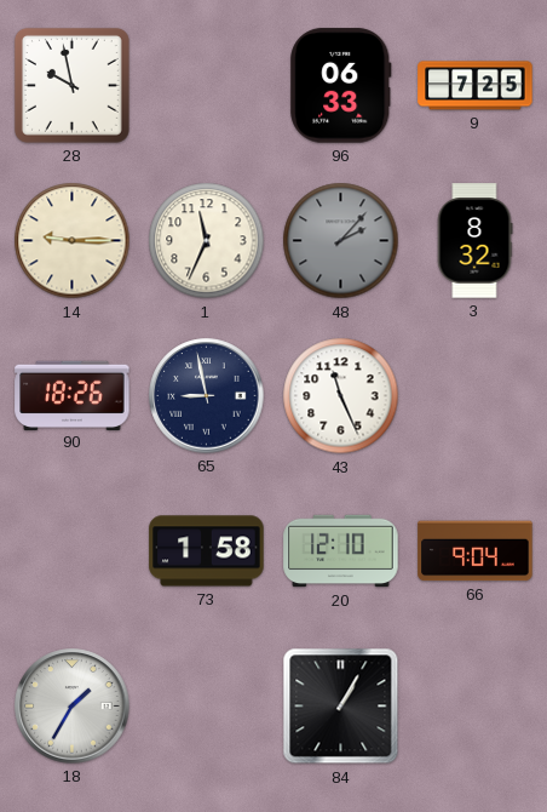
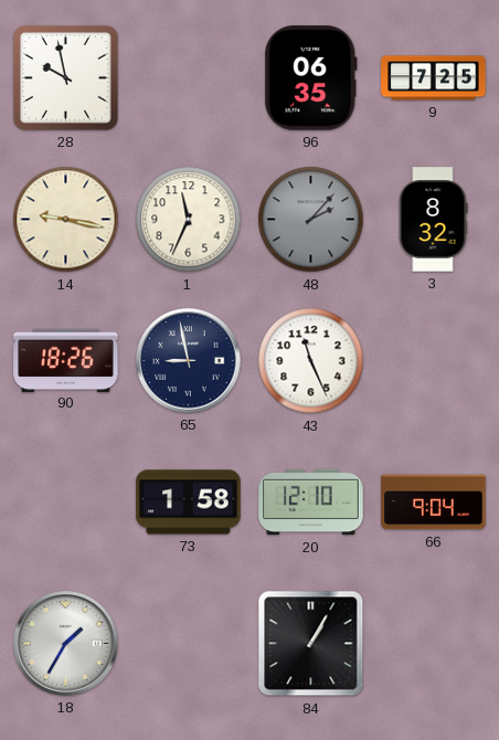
96: 06:33 -> 06:35 (311, 78)
14: 9:15 -> 9:17 (66, 220)
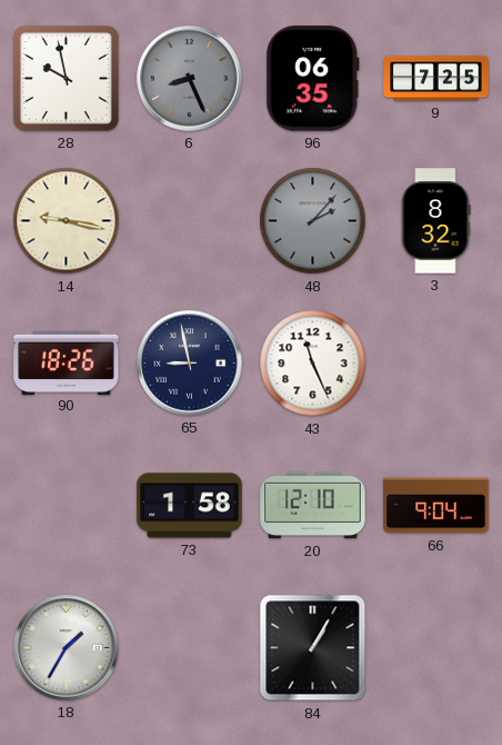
6: none -> 8:26 (190, 79)
1: 11:34 -> none (189, 220)
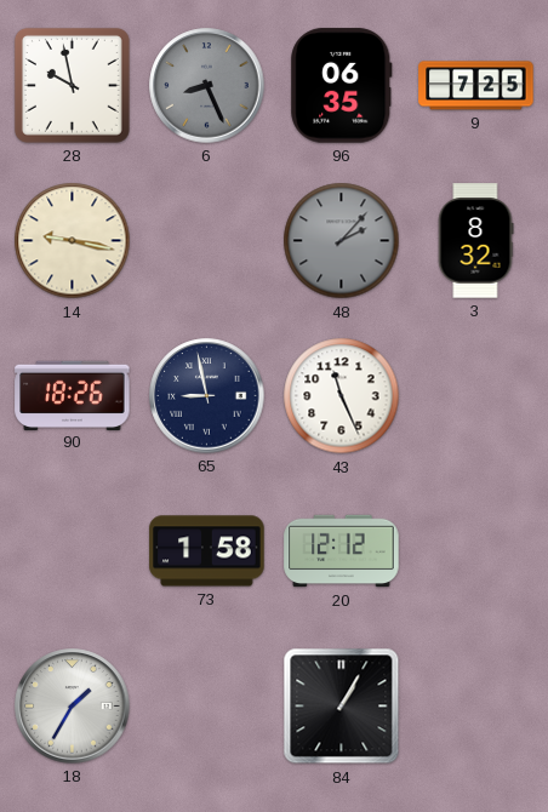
20: 12:10 -> 12:12 (342, 551)
66: 9:04 -> none (436, 506)
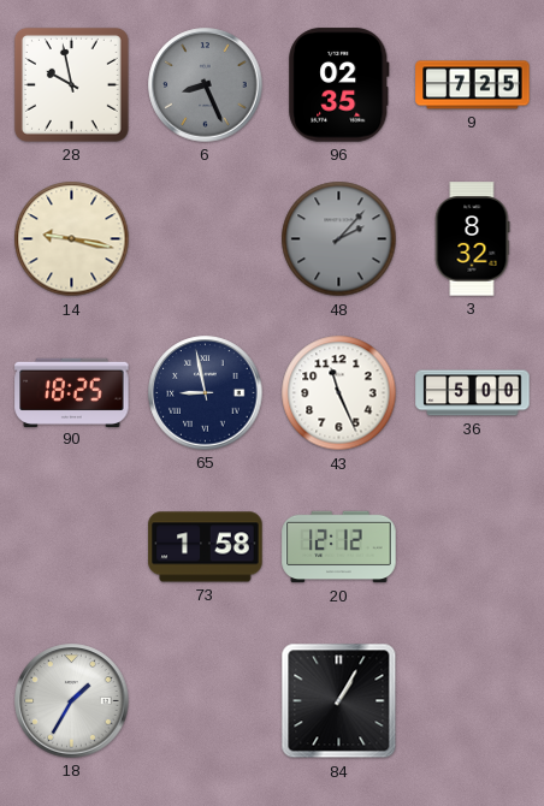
96: 06:35 -> 02:35 (339, 85)
90: 18:26 -> 18:25 (72, 392)
36: none -> 5:00 (473, 393)
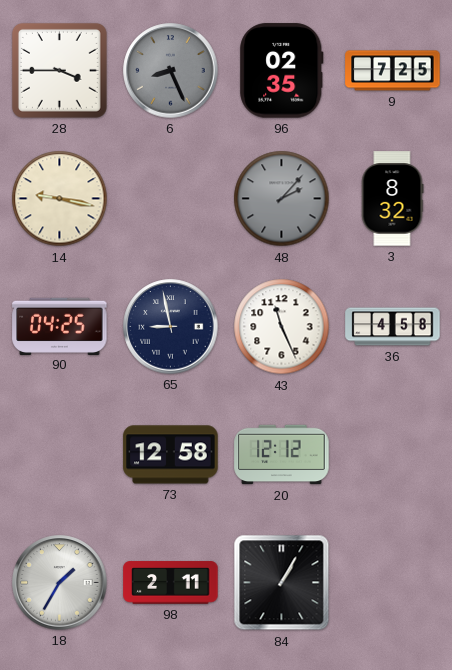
28: 9:58 -> 3:45 (59, 70)
90: 18:25 -> 04:25 (60, 326)
36: 5:00 -> 4:58 (393, 327)
73: 1:58 -> 12:58 (171, 455)
98: none -> 2:11 (171, 583)
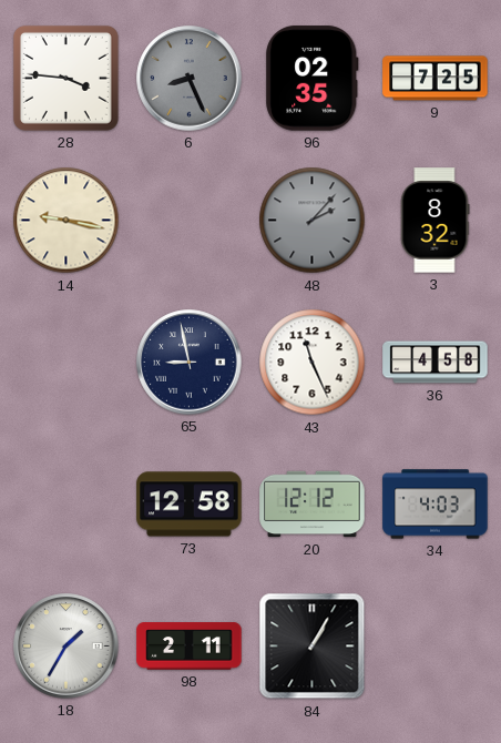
28: 3:45 -> 3:46 (65, 78)
90: 04:25 -> none (60, 326)
34: none -> 4:03 (436, 505)
